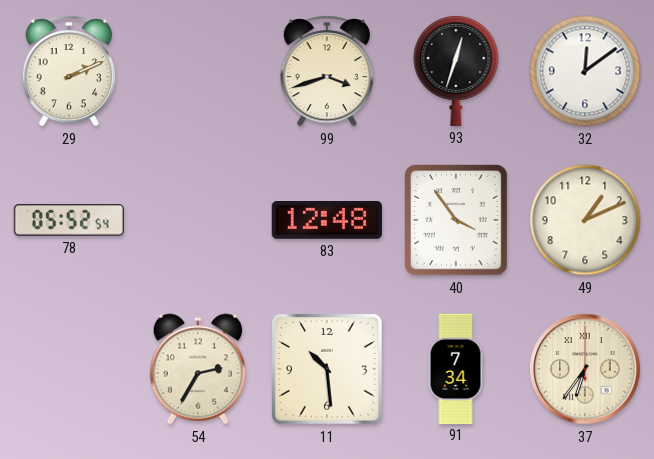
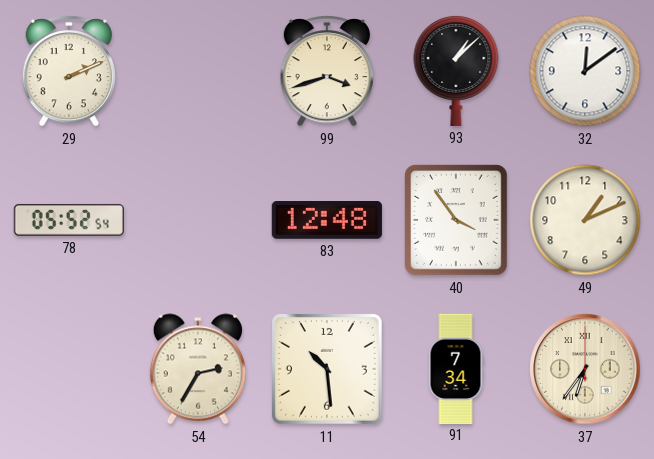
93: 12:33 -> 1:08 (456, 70)
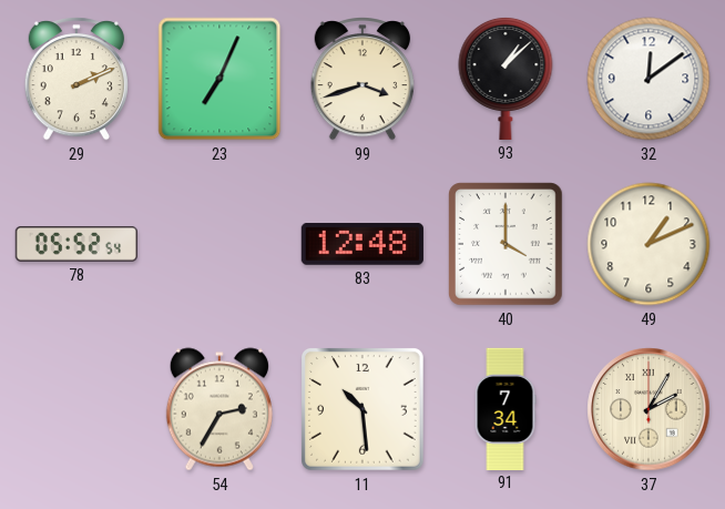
23: none -> 7:04 (219, 79)
40: 3:54 -> 4:00 (506, 244)
37: 6:36 -> 2:05 (649, 409)
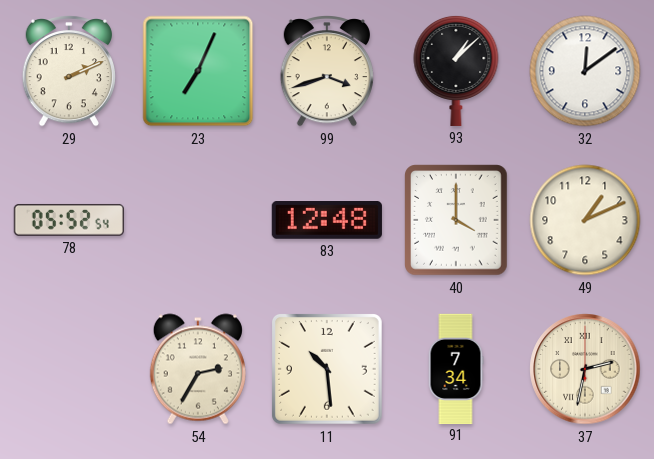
37: 2:05 -> 2:32 (585, 369)
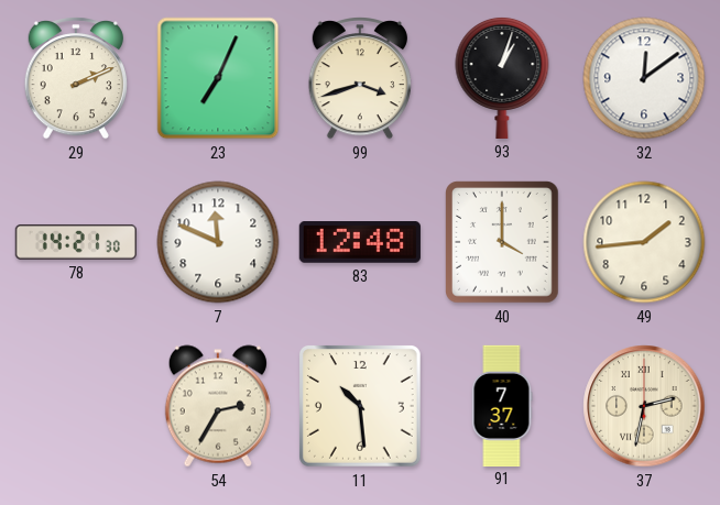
93: 1:08 -> 1:03 (502, 77)
78: 05:52 -> 14:21 (76, 242)
7: none -> 11:49 (218, 242)
49: 1:11 -> 1:44 (644, 242)
91: 7:34 -> 7:37 (502, 405)
